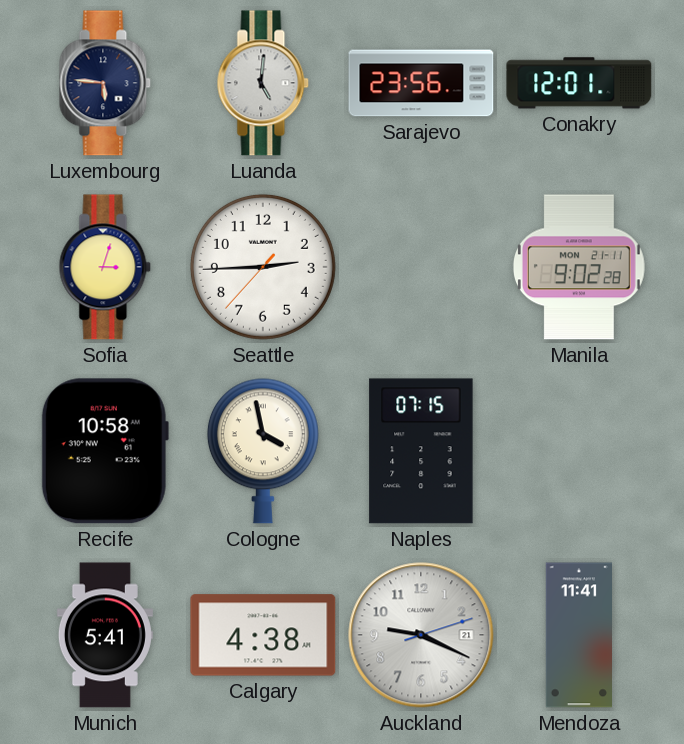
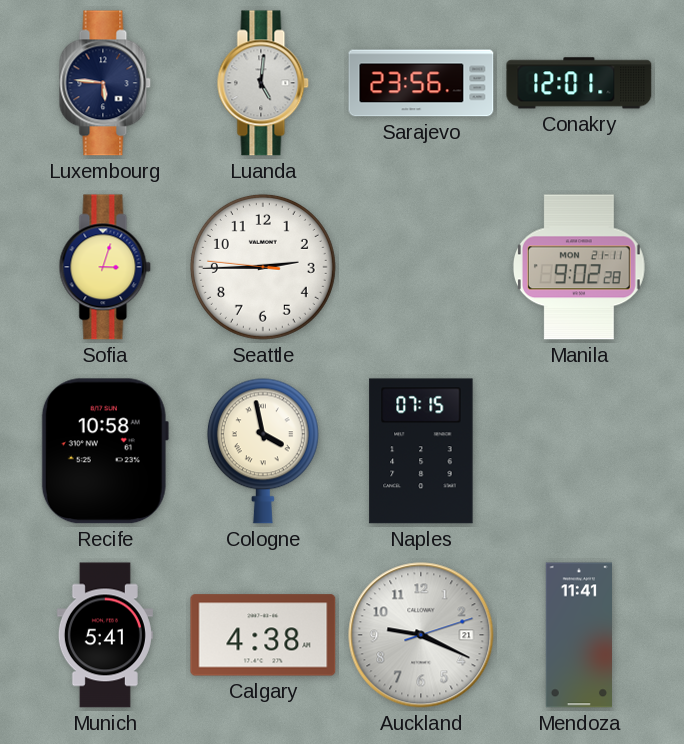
Seattle: 2:44:37 -> 2:44:46 (263, 267)
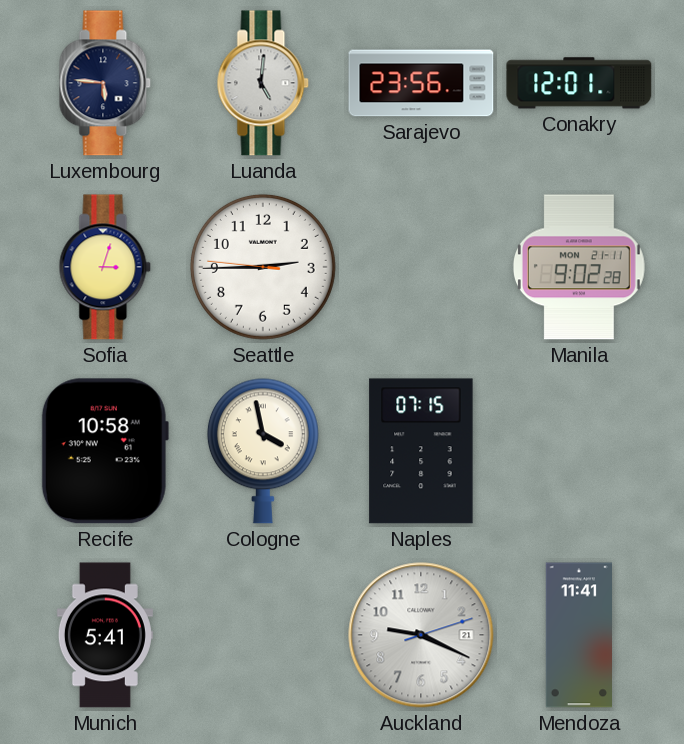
Calgary: 4:38 -> none (263, 635)
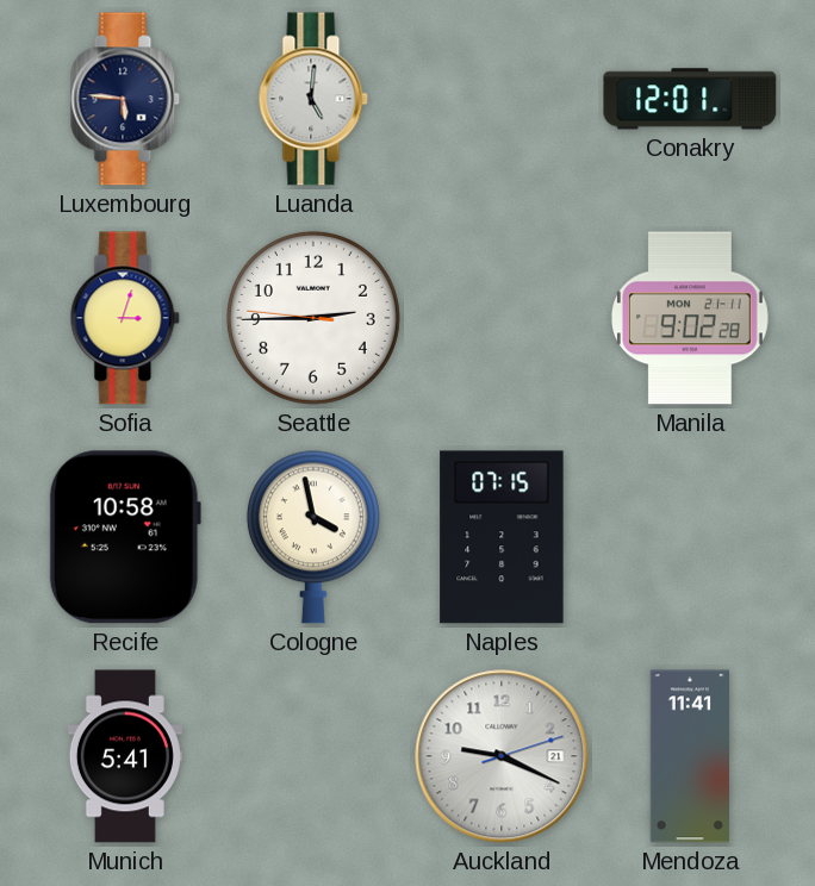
Sarajevo: 23:56 -> none (421, 83)
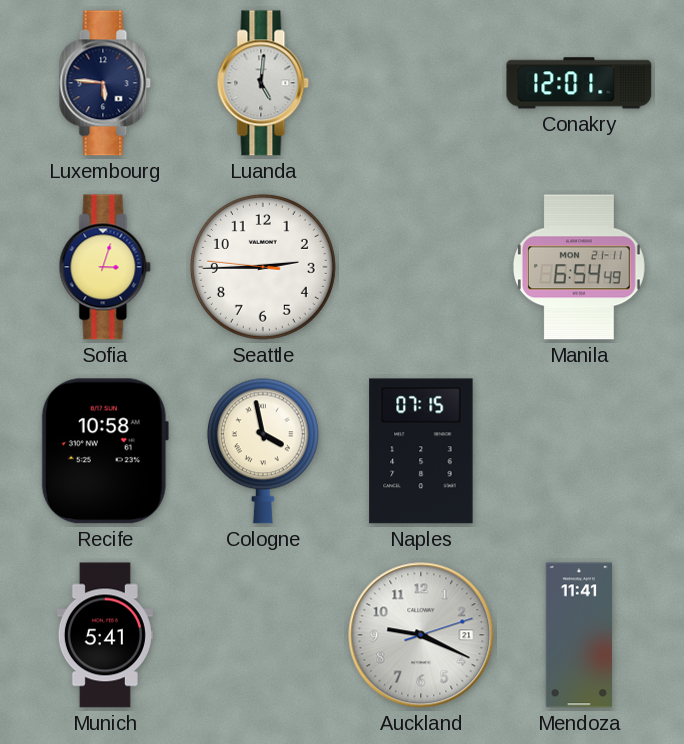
Manila: 9:02 -> 6:54 (579, 267)
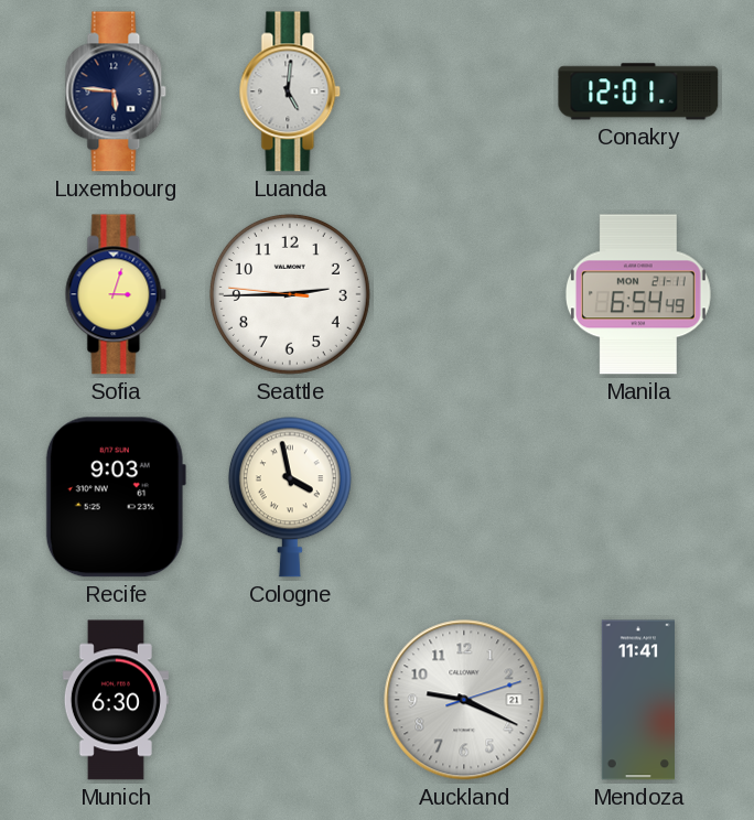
Recife: 10:58 -> 9:03 (116, 497)
Naples: 07:15 -> none (421, 451)
Munich: 5:41 -> 6:30 (116, 700)
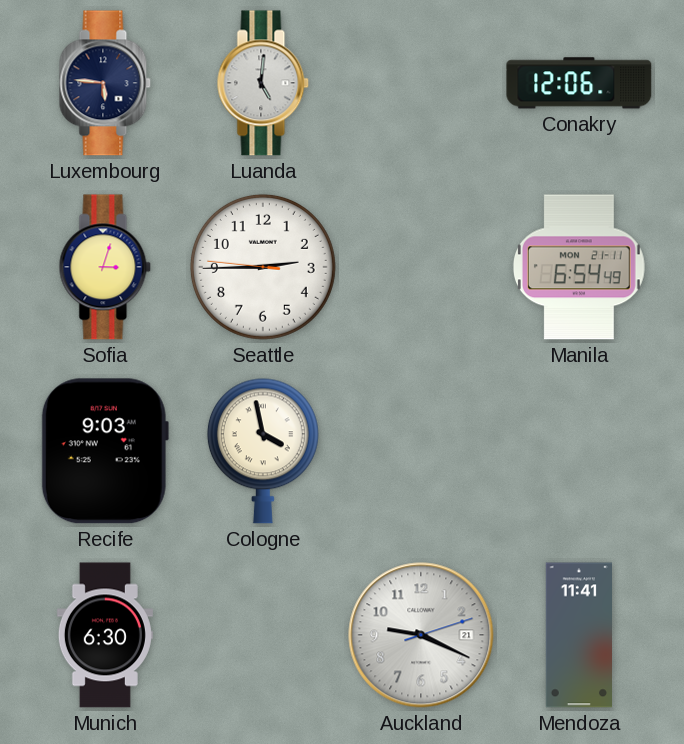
Conakry: 12:01 -> 12:06 (579, 83)
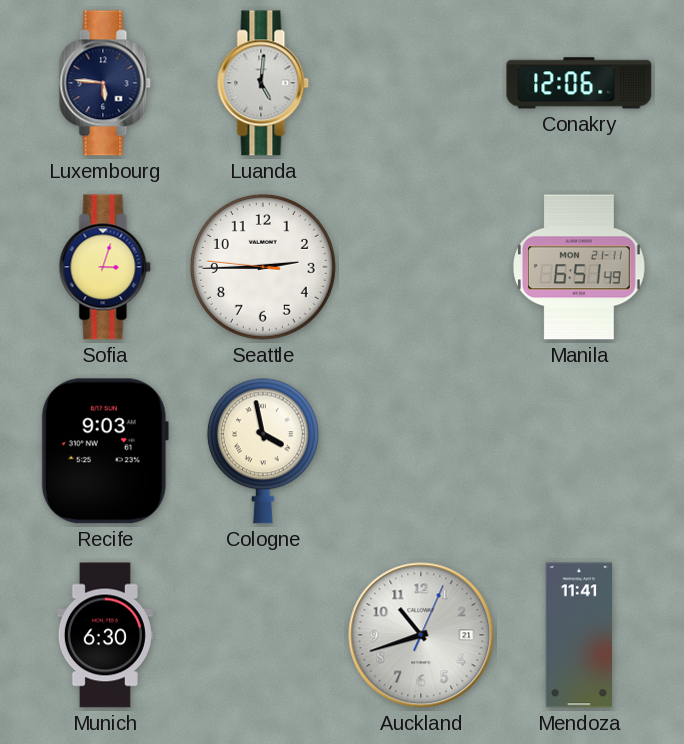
Manila: 6:54 -> 6:51 (579, 267)
Auckland: 9:19 -> 10:42 (421, 635)
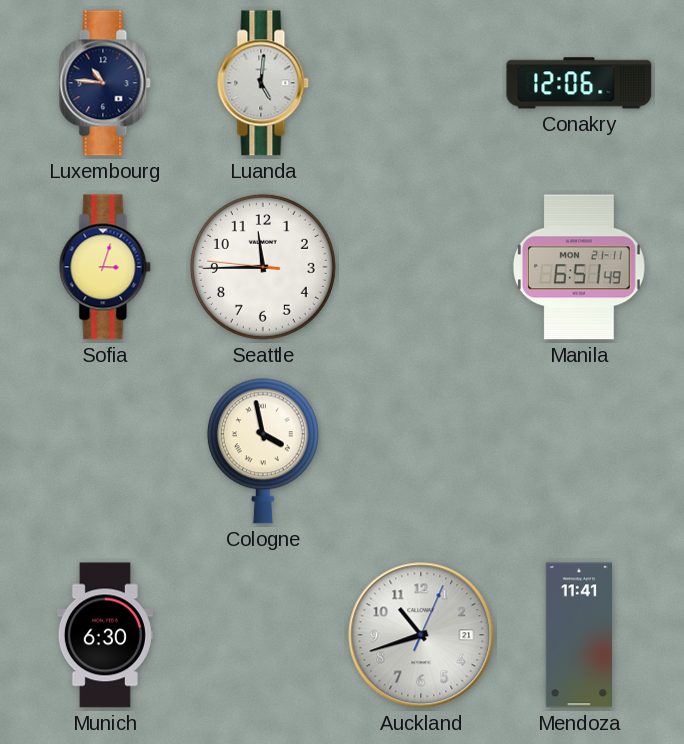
Luxembourg: 5:46 -> 10:46 (105, 83)
Seattle: 2:44 -> 11:44 (263, 267)
Recife: 9:03 -> none (105, 451)
